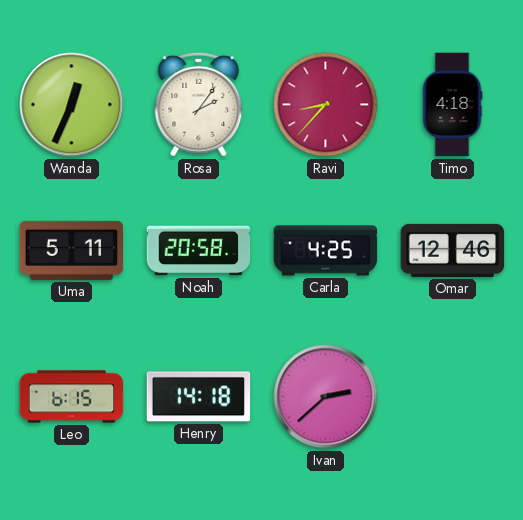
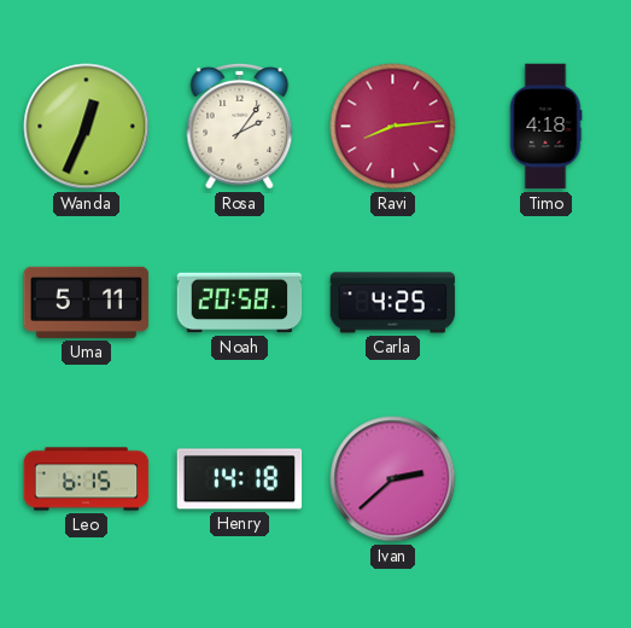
Ravi: 8:37 -> 8:14 (393, 127)
Omar: 12:46 -> none (453, 250)
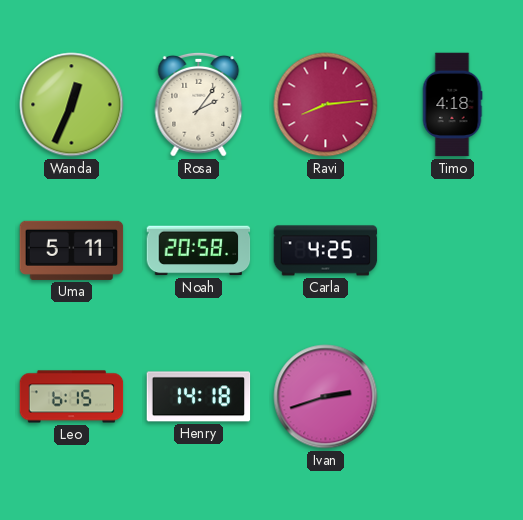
Ivan: 2:38 -> 2:42 (326, 397)
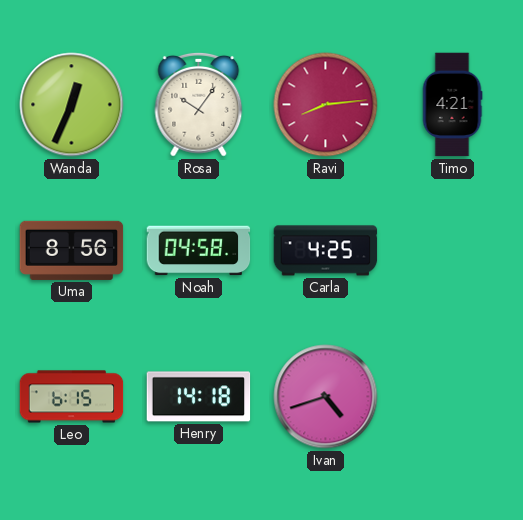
Rosa: 2:06 -> 10:06 (199, 104)
Timo: 4:18 -> 4:21 (452, 105)
Uma: 5:11 -> 8:56 (72, 250)
Noah: 20:58 -> 04:58 (199, 251)
Ivan: 2:42 -> 4:42 (326, 397)
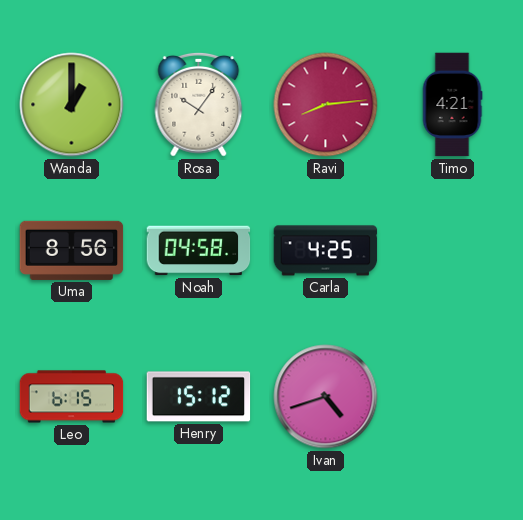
Wanda: 12:34 -> 1:00 (72, 105)
Henry: 14:18 -> 15:12 (199, 397)
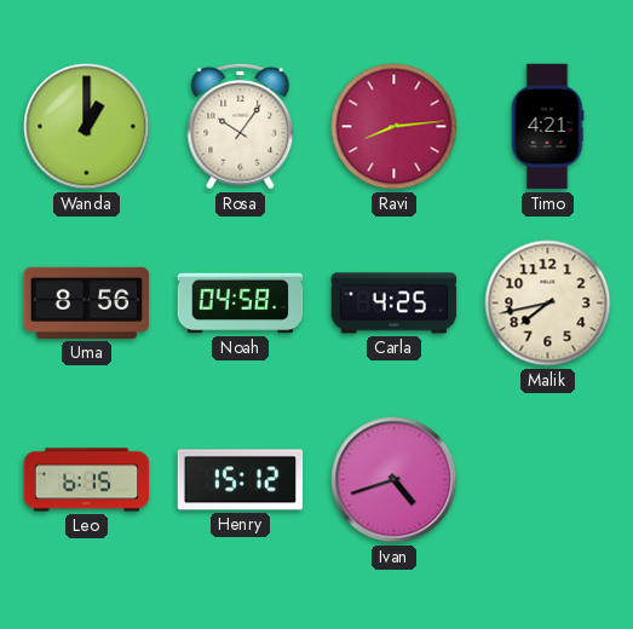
Malik: none -> 7:43 (548, 304)
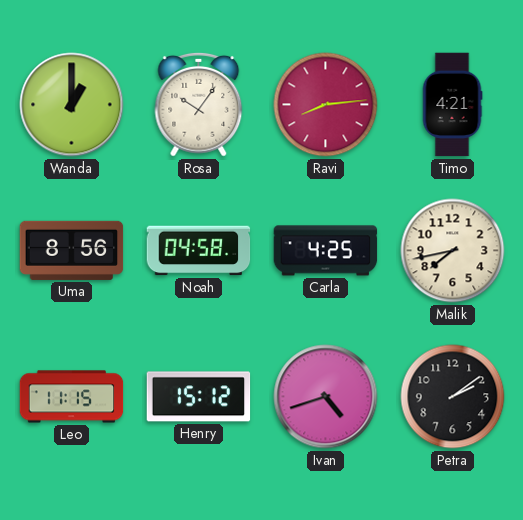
Leo: 6:15 -> 11:15 (72, 397)
Petra: none -> 2:09 (453, 397)
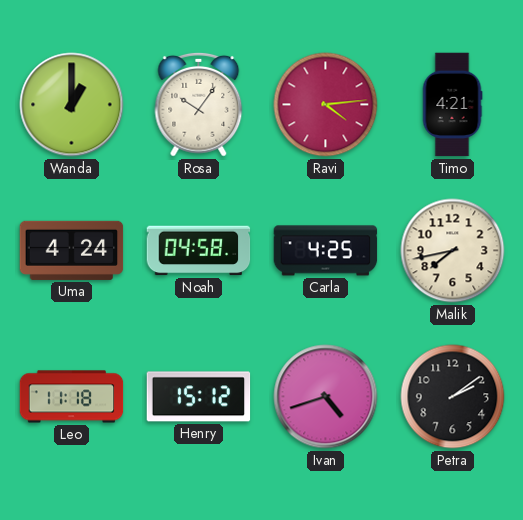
Ravi: 8:14 -> 4:14 (326, 105)
Uma: 8:56 -> 4:24 (72, 250)
Leo: 11:15 -> 11:18 (72, 397)
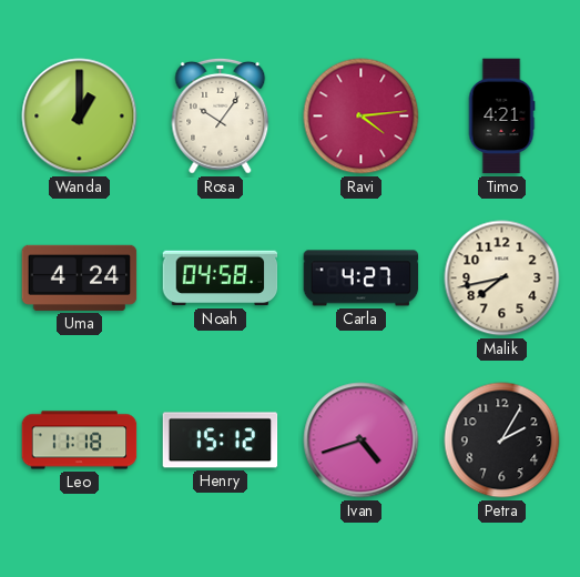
Carla: 4:25 -> 4:27 (362, 279)
Petra: 2:09 -> 2:05 (502, 441)
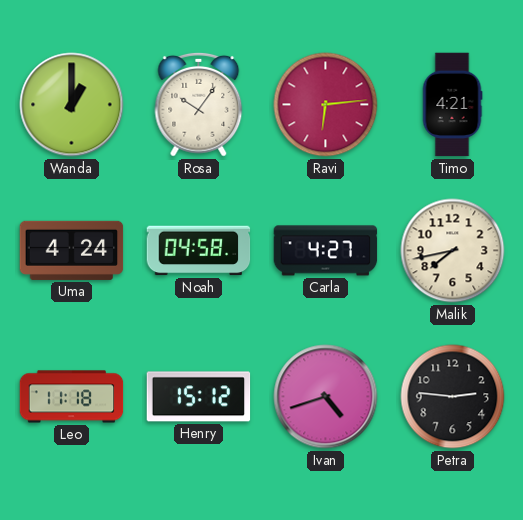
Ravi: 4:14 -> 6:14 (326, 105)
Petra: 2:05 -> 2:46 (453, 397)
